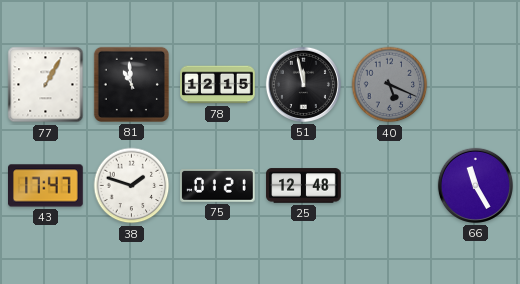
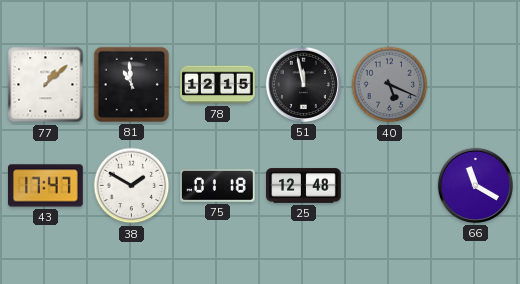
77: 1:05 -> 1:08 (46, 85)
38: 1:48 -> 1:50 (132, 186)
75: 01:21 -> 01:18 (218, 186)
66: 11:25 -> 11:20 (475, 185)
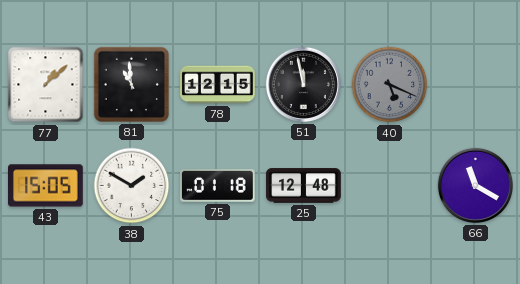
43: 17:47 -> 15:05 (46, 186)
